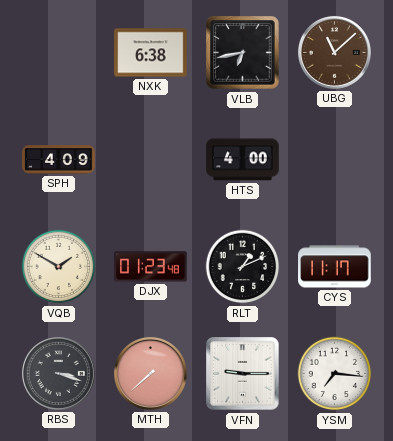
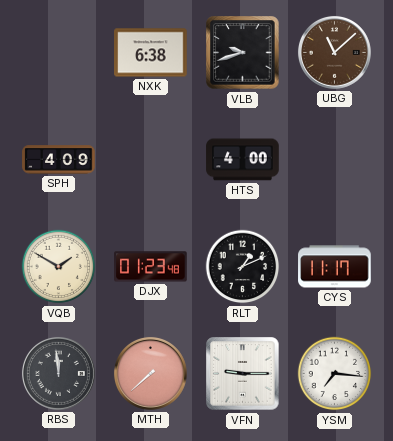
VLB: 6:43 -> 9:42 (243, 53)
RBS: 3:18 -> 11:59 (58, 373)
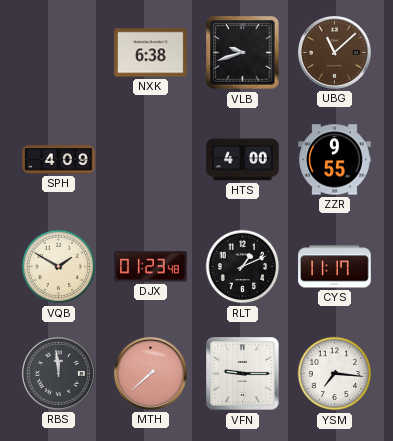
ZZR: none -> 9:55 (335, 160)
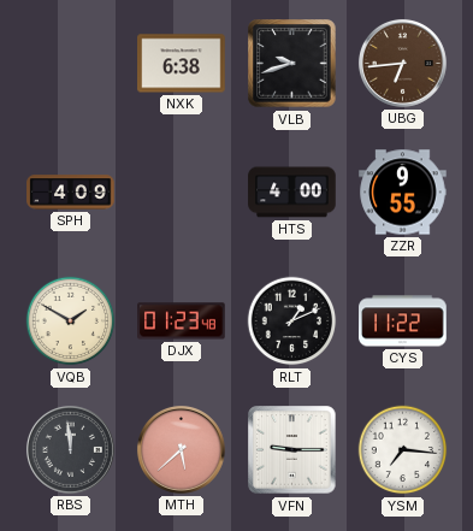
UBG: 11:08 -> 6:44 (402, 63)
CYS: 11:17 -> 11:22 (403, 321)
MTH: 7:38 -> 5:38 (181, 449)
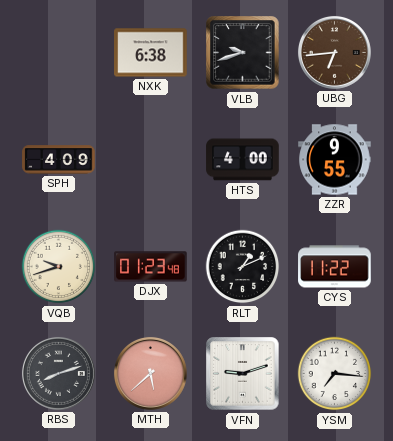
VQB: 1:50 -> 9:42 (59, 267)
RBS: 11:59 -> 8:12 (58, 373)
VFN: 9:15 -> 9:12 (243, 374)
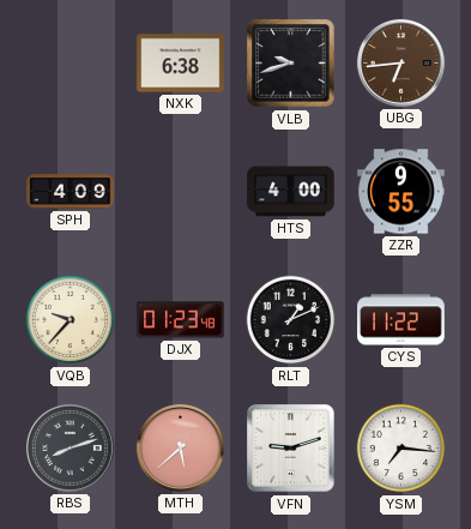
VQB: 9:42 -> 9:37 (71, 320)
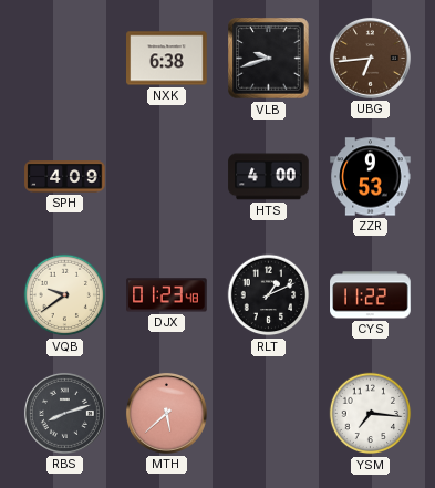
ZZR: 9:55 -> 9:53 (371, 177)
VQB: 9:37 -> 9:39 (65, 295)
VFN: 9:12 -> none (291, 449)
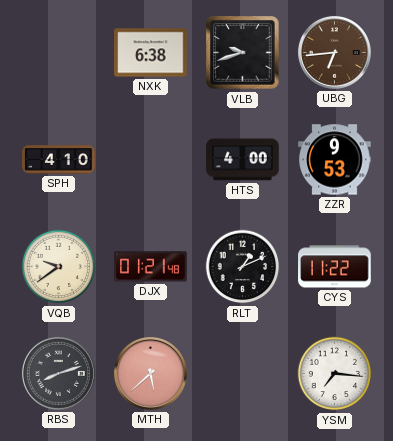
SPH: 4:09 -> 4:10 (59, 160)
DJX: 01:23 -> 01:21 (151, 267)
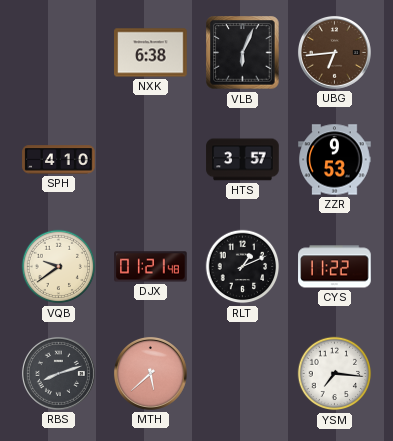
VLB: 9:42 -> 6:04 (243, 53)
HTS: 4:00 -> 3:57 (243, 160)
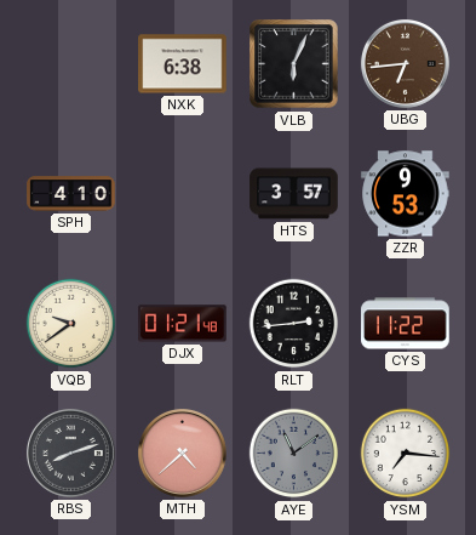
RLT: 1:11 -> 2:44 (294, 324)
MTH: 5:38 -> 4:38 (182, 453)
AYE: none -> 11:09 (294, 454)
